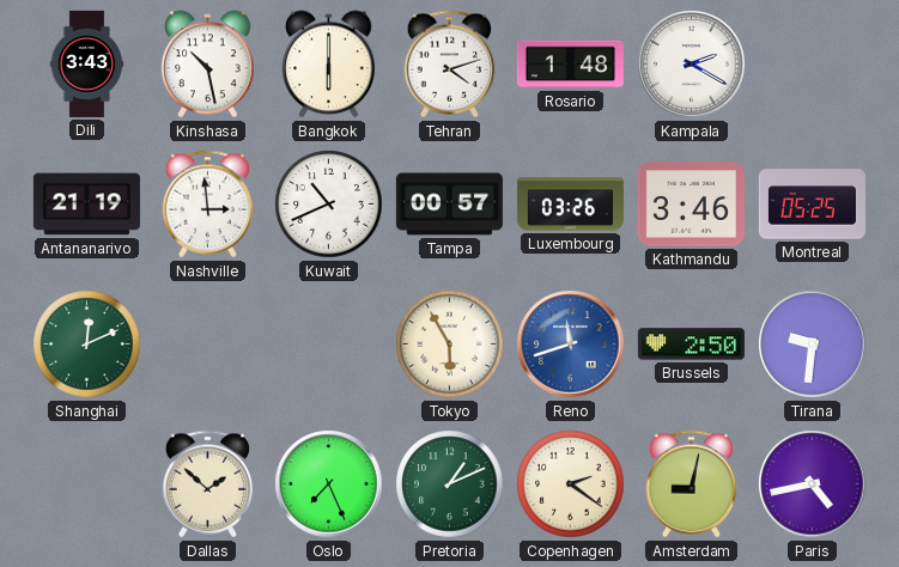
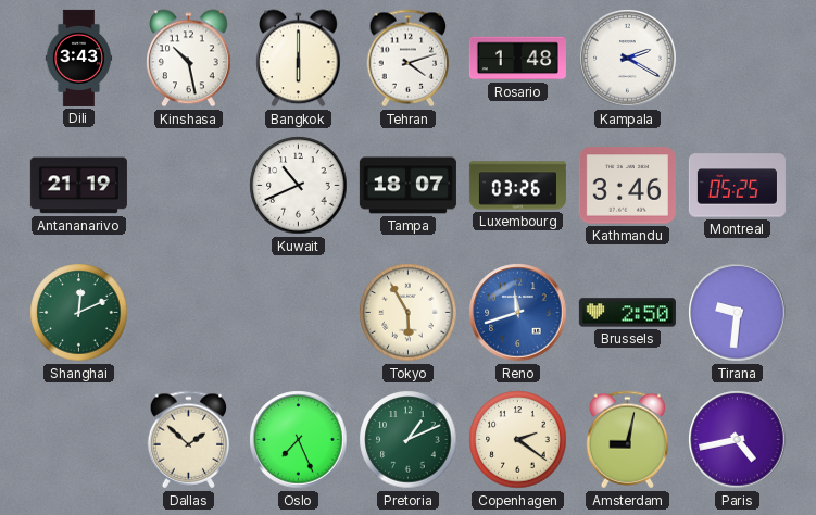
Nashville: 2:59 -> none (208, 205)
Tampa: 00:57 -> 18:07 (407, 186)
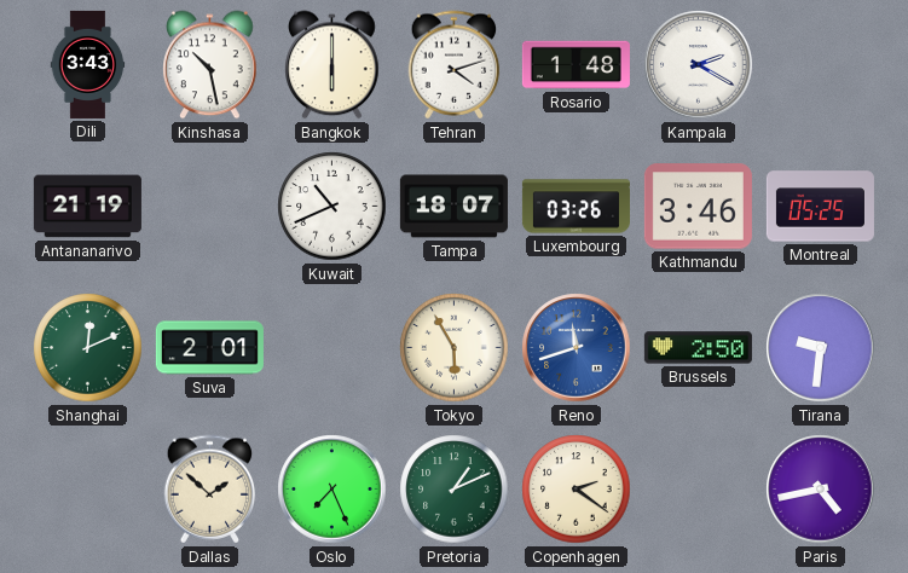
Suva: none -> 2:01 (209, 348)
Amsterdam: 9:02 -> none (628, 440)
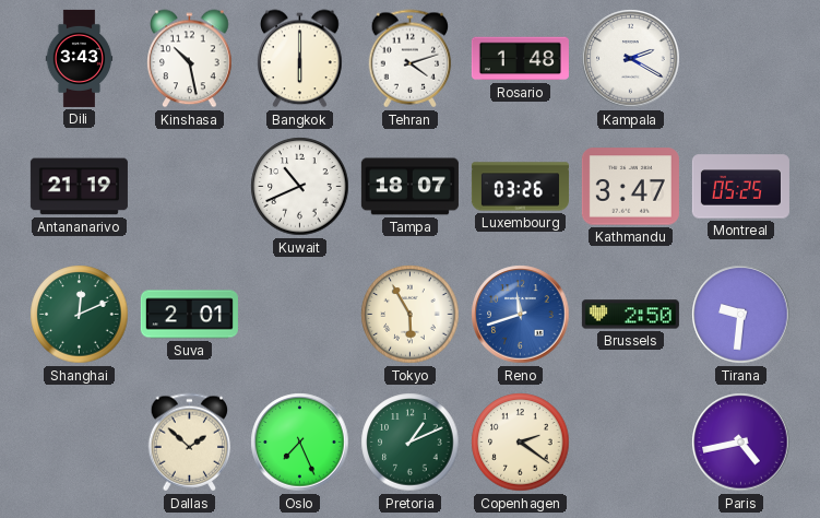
Kathmandu: 3:46 -> 3:47 (630, 187)
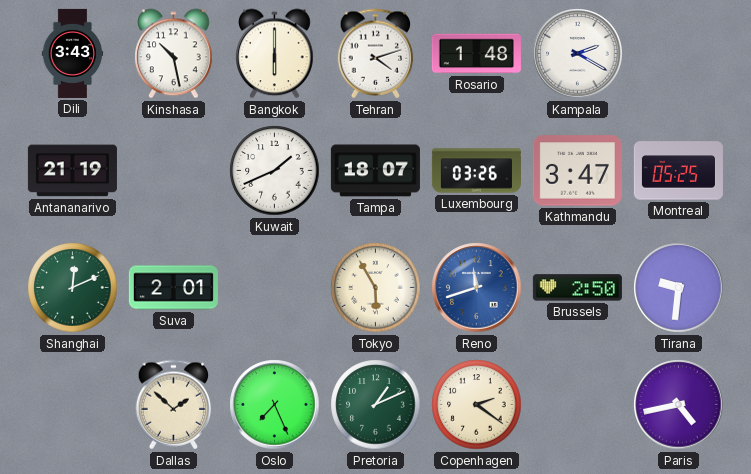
Kuwait: 10:41 -> 1:41 (275, 171)
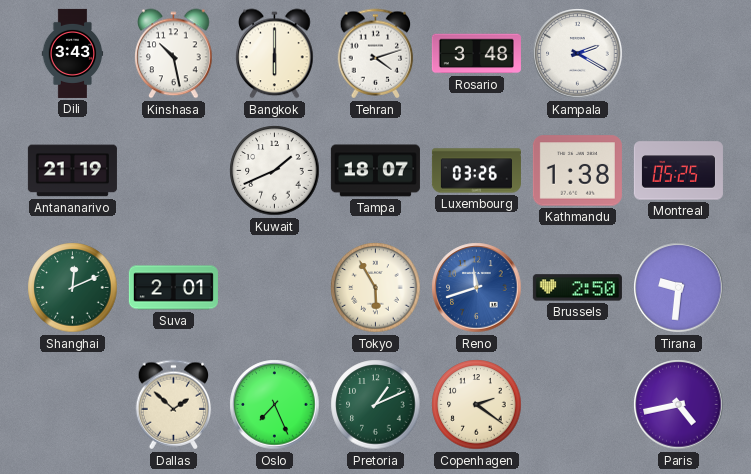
Rosario: 1:48 -> 3:48 (476, 54)
Kathmandu: 3:47 -> 1:38 (577, 171)
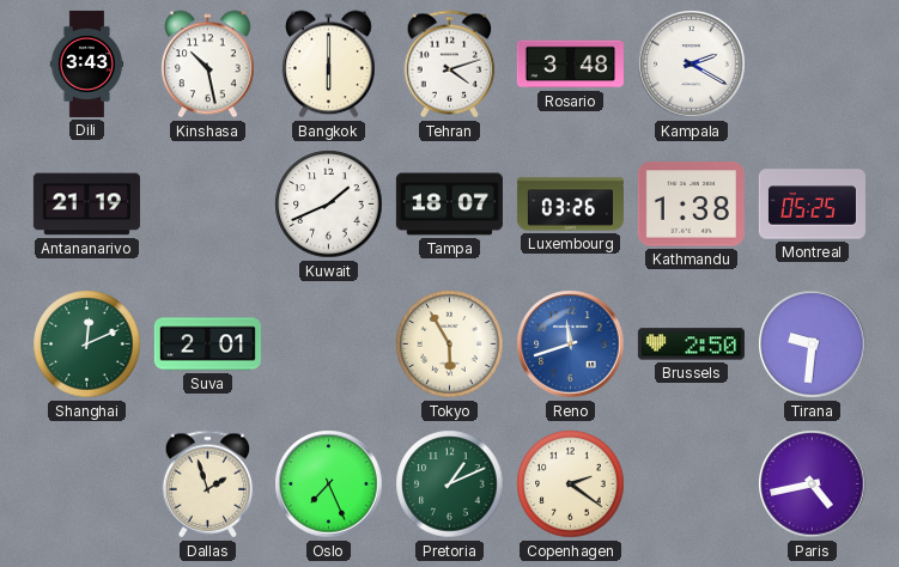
Dallas: 1:52 -> 1:57 (208, 484)
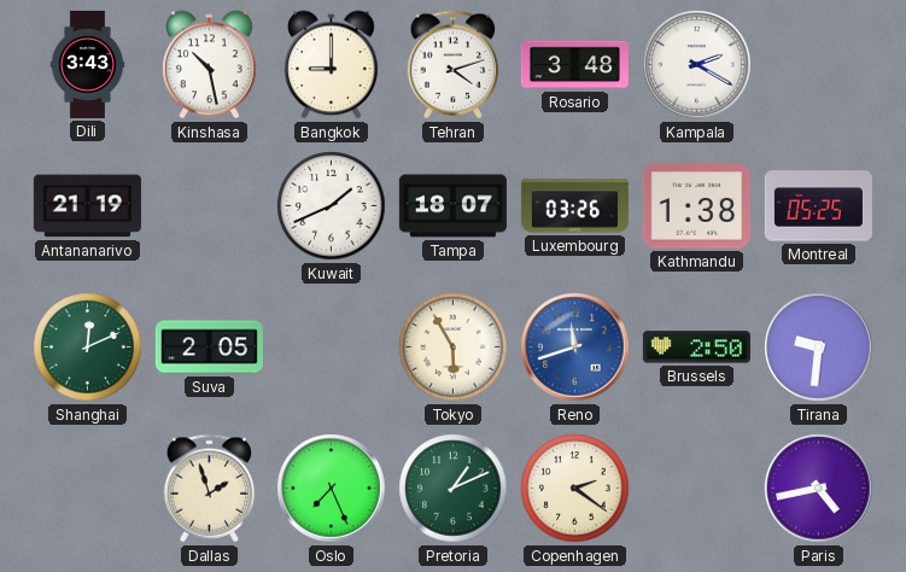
Bangkok: 6:00 -> 9:00 (332, 65)
Suva: 2:01 -> 2:05 (209, 348)
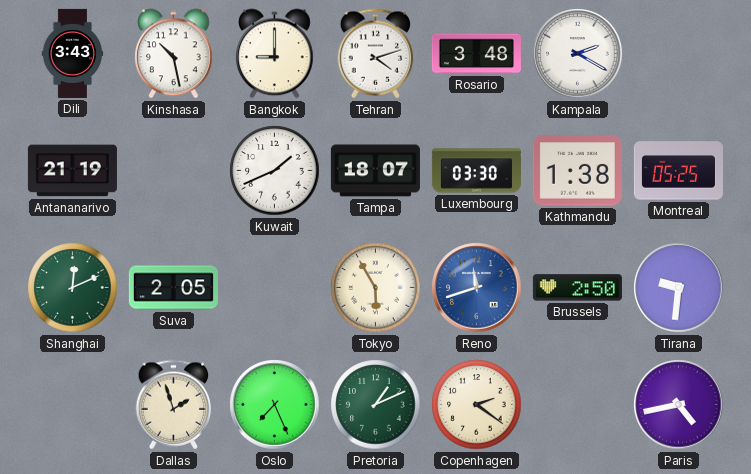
Luxembourg: 03:26 -> 03:30 (476, 171)
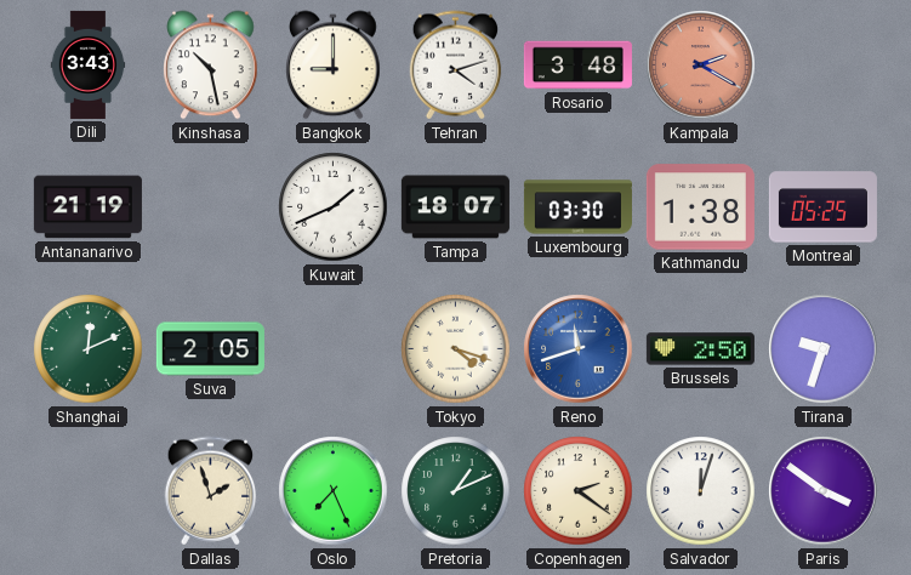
Kampala dial: white -> salmon (701, 66)
Tokyo: 5:55 -> 4:18 (456, 349)
Tirana: 9:31 -> 9:33 (824, 349)
Salvador: none -> 12:03 (701, 491)
Paris: 4:43 -> 3:51 (824, 491)
